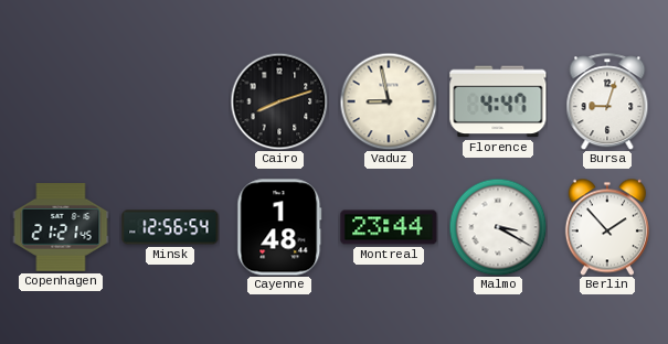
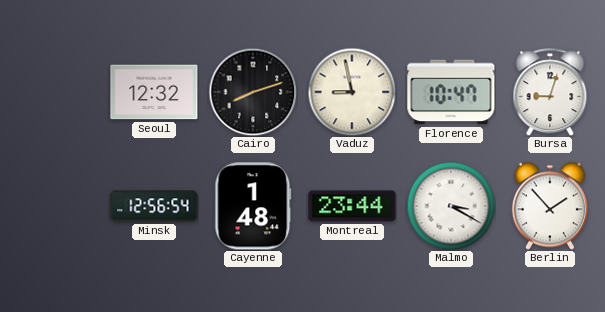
Seoul: none -> 12:32 (154, 92)
Florence: 4:47 -> 10:47 (451, 92)
Copenhagen: 21:21 -> none (61, 228)
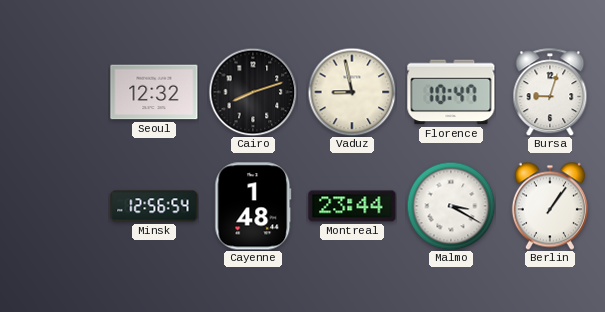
Berlin: 1:53 -> 1:06 (550, 206)
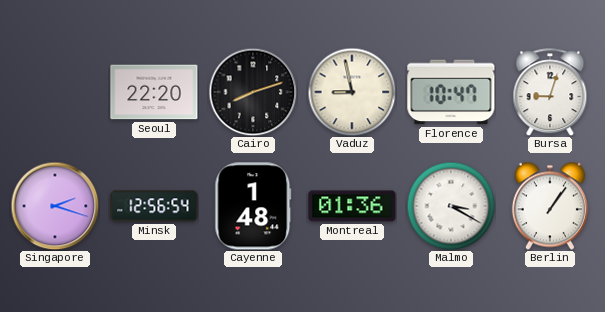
Seoul: 12:32 -> 22:20 (154, 92)
Singapore: none -> 2:18 (55, 206)
Montreal: 23:44 -> 01:36 (352, 206)
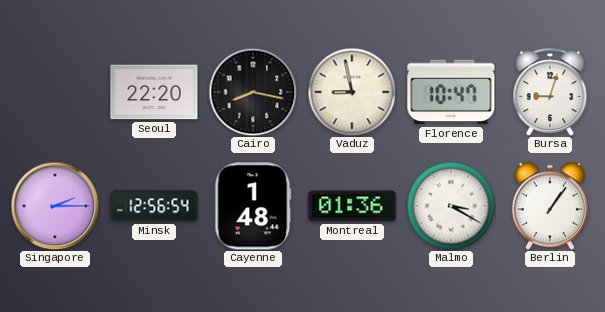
Cairo: 8:12 -> 8:17 (253, 92)
Singapore: 2:18 -> 2:15 (55, 206)
